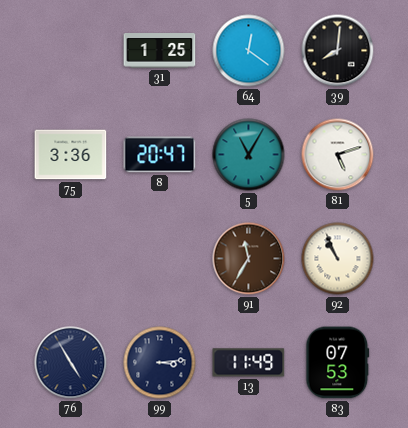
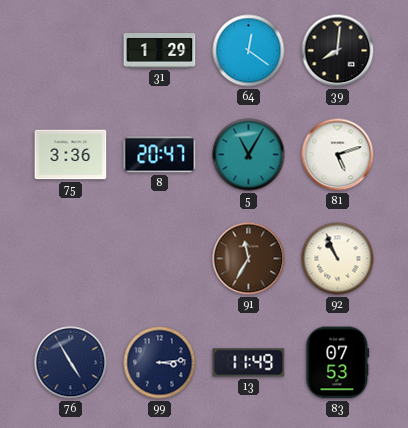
31: 1:25 -> 1:29 (160, 51)
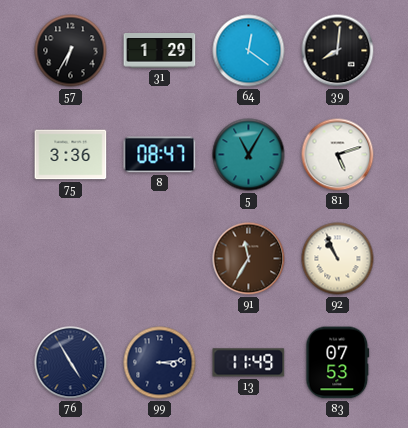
57: none -> 6:35 (71, 51)
8: 20:47 -> 08:47 (160, 155)
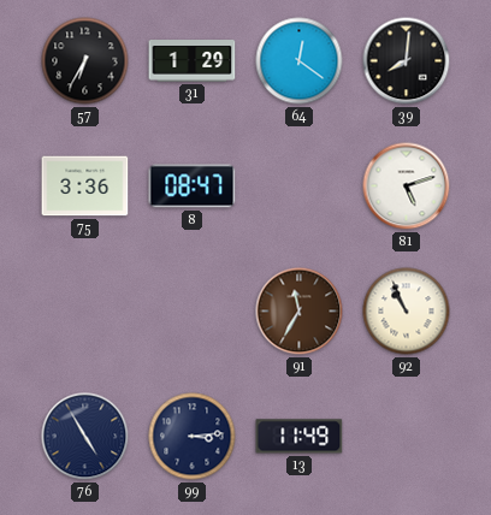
5: 11:05 -> none (249, 155)
83: 07:53 -> none (338, 363)
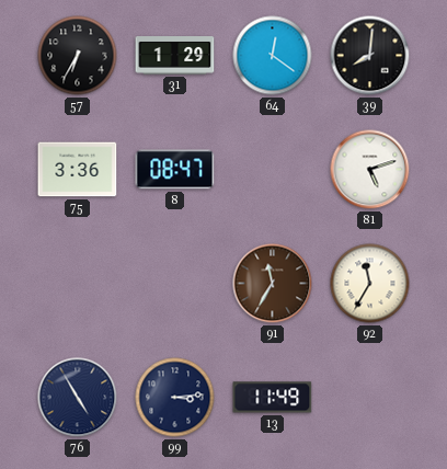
92: 10:56 -> 11:35 (370, 284)
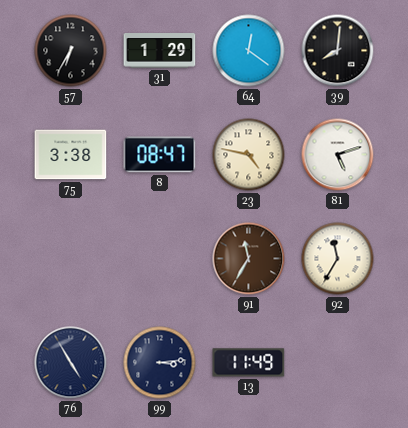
75: 3:36 -> 3:38 (71, 155)
23: none -> 4:47 (249, 155)
